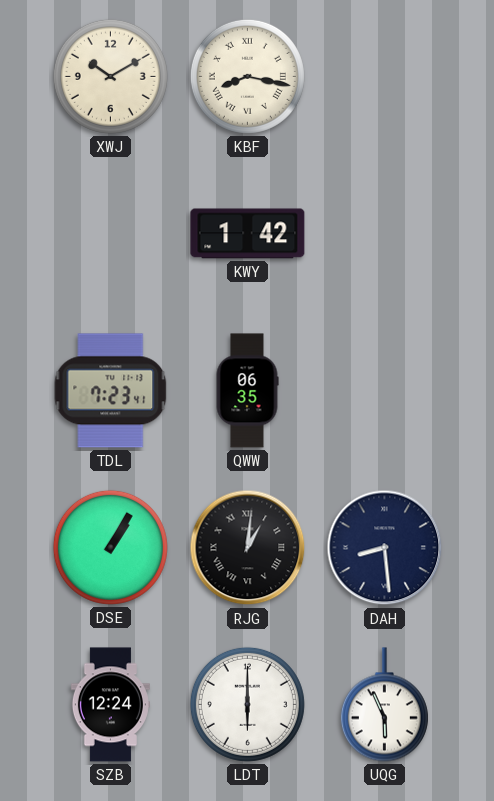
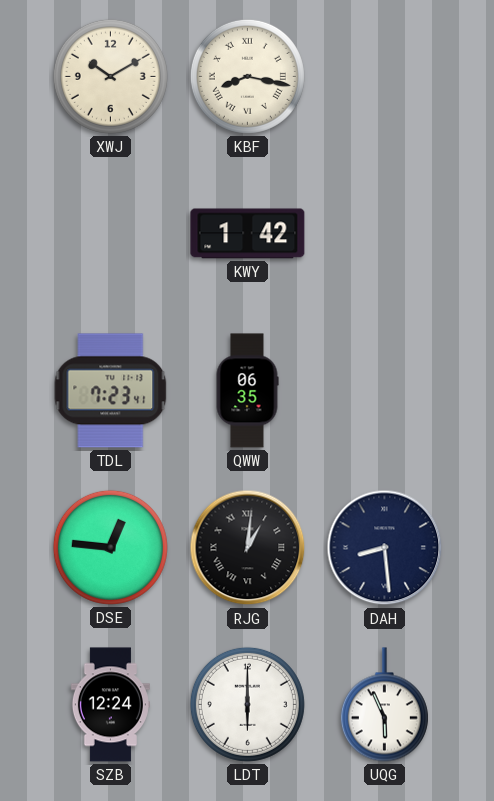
DSE: 1:05 -> 12:46 (110, 547)
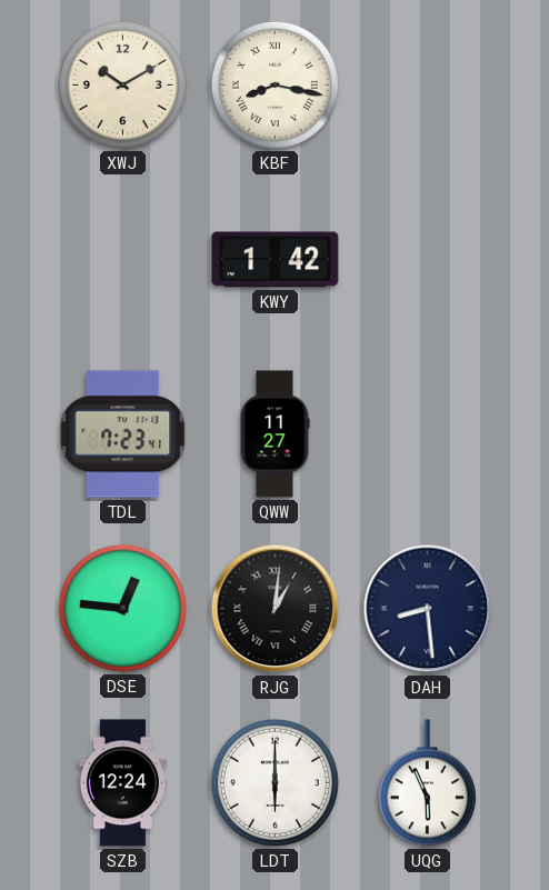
QWW: 06:35 -> 11:27 (274, 434)
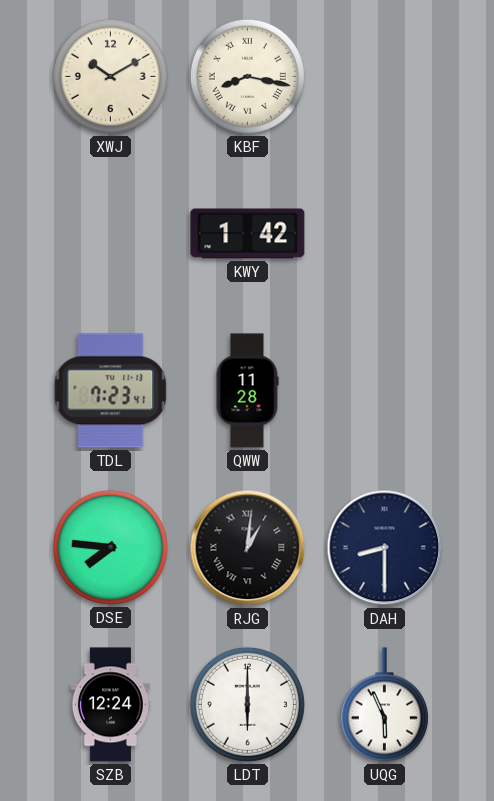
QWW: 11:27 -> 11:28 (247, 391)
DSE: 12:46 -> 7:46 (110, 547)
DAH: 8:29 -> 8:30 (385, 548)
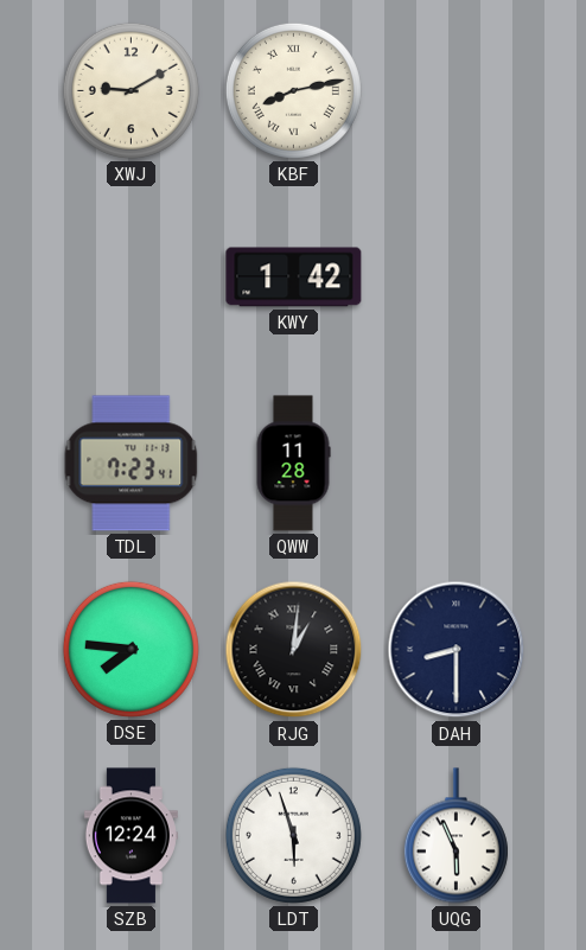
XWJ: 10:10 -> 9:10 (130, 90)
KBF: 8:17 -> 8:13 (293, 90)
LDT: 6:00 -> 5:57 (293, 835)
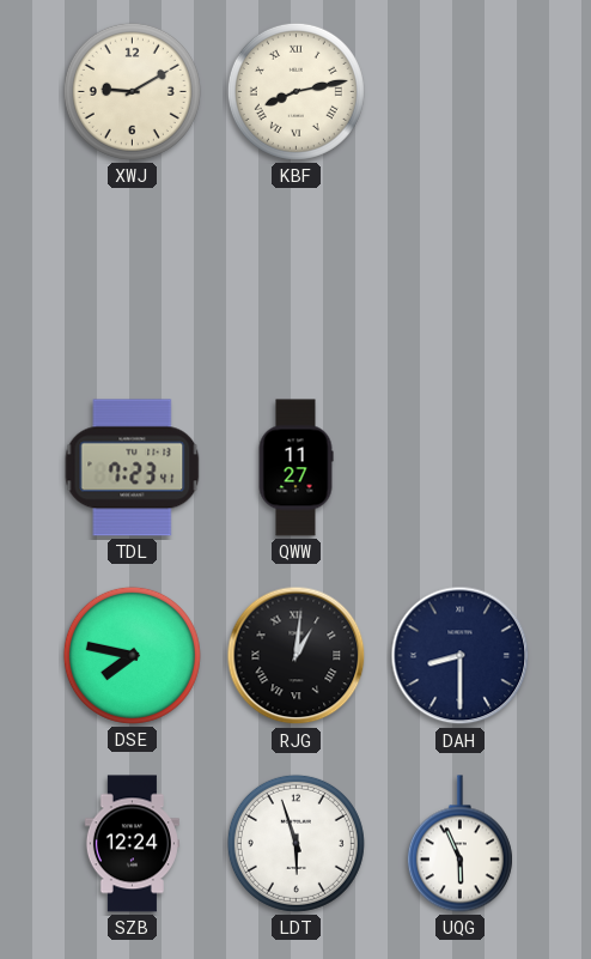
KWY: 1:42 -> none (294, 278)
QWW: 11:28 -> 11:27 (295, 468)
DSE: 7:46 -> 7:47 (132, 655)
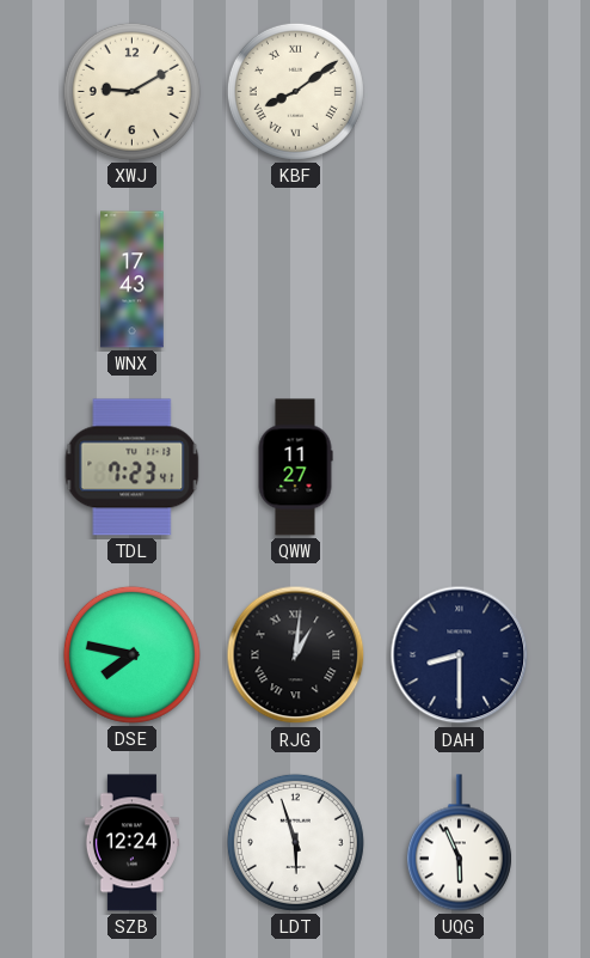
KBF: 8:13 -> 8:09 (295, 91)
WNX: none -> 17:43 (133, 280)
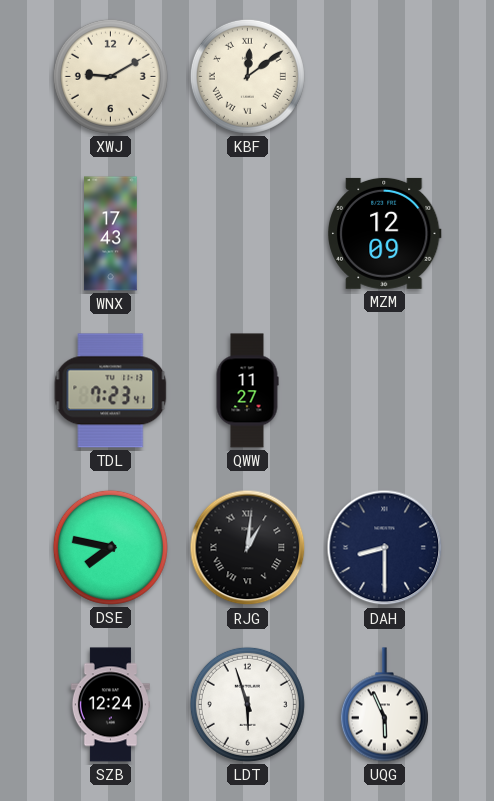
KBF: 8:09 -> 12:09 (247, 76)
MZM: none -> 12:09 (385, 233)
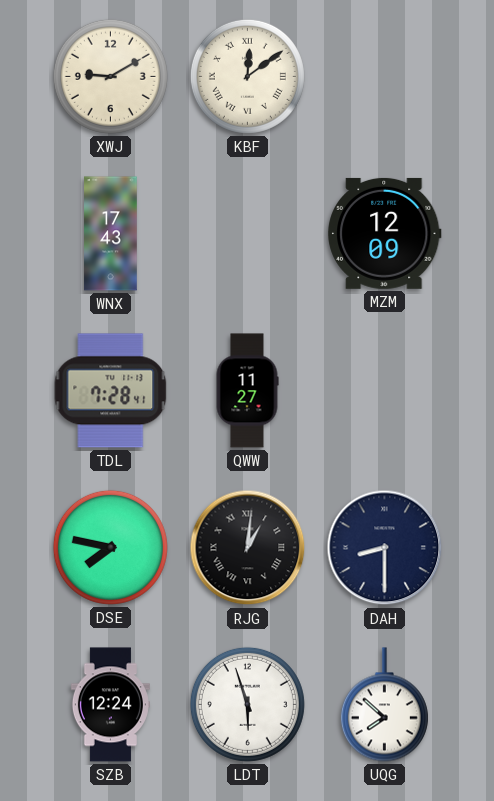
TDL: 7:23 -> 7:28 (111, 391)
UQG: 5:56 -> 7:52 (384, 705)
